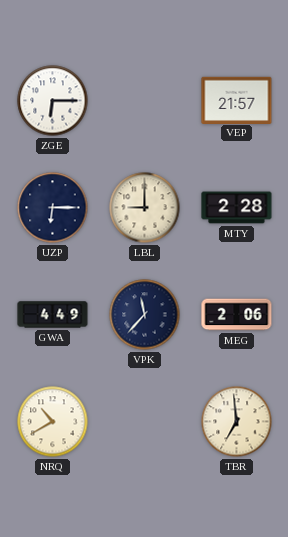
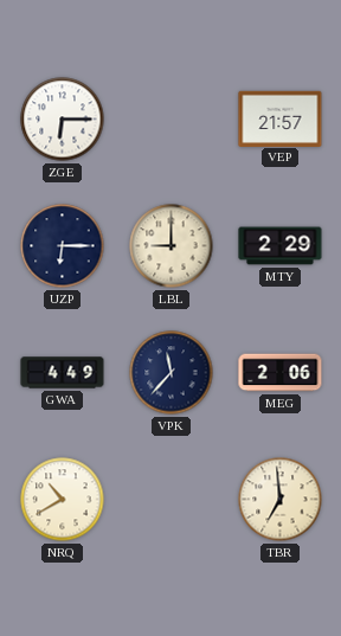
MTY: 2:28 -> 2:29 (281, 246)
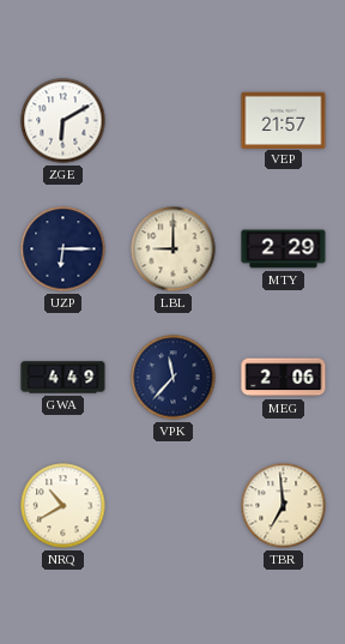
ZGE: 6:15 -> 6:10 (63, 121)
